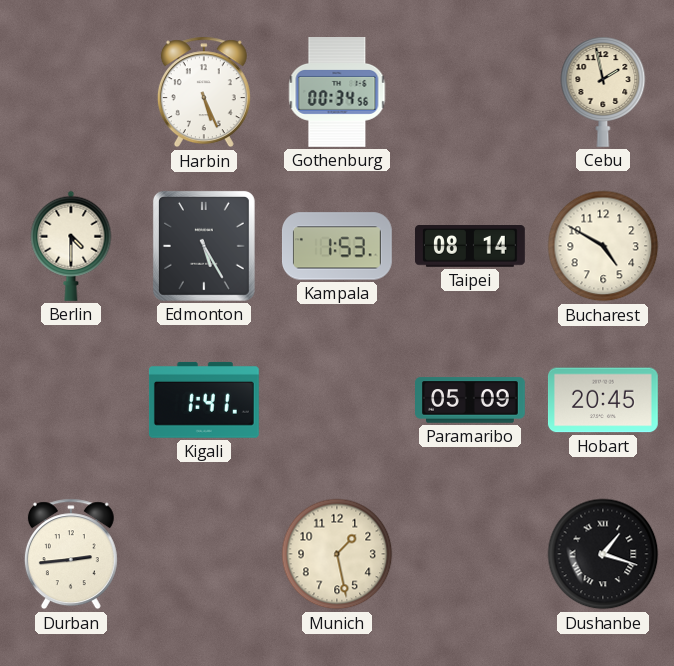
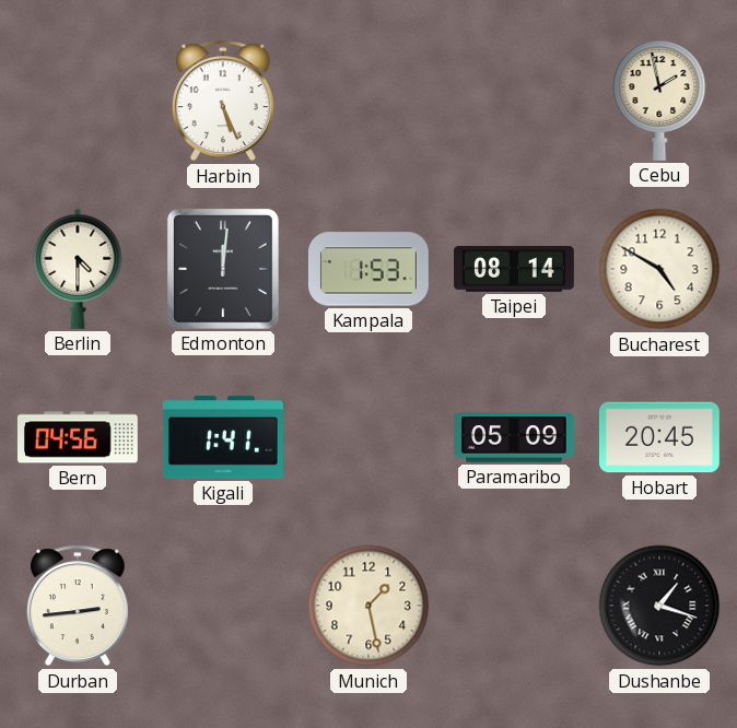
Gothenburg: 00:34 -> none (337, 93)
Edmonton: 5:25 -> 12:01 (223, 269)
Bern: none -> 04:56 (78, 437)
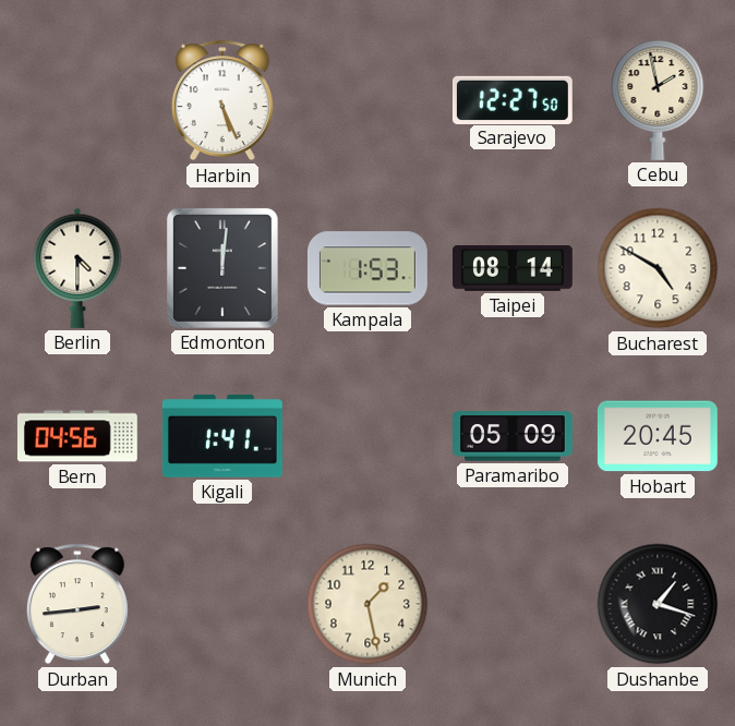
Sarajevo: none -> 12:27 (513, 99)
